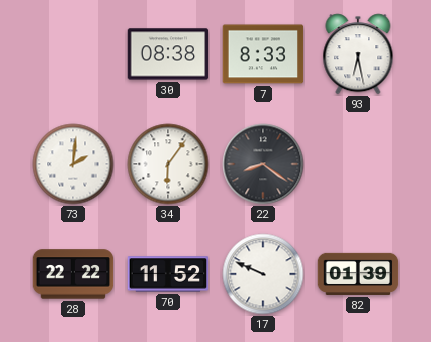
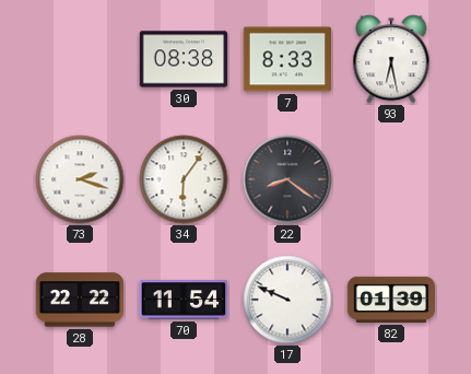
73: 2:01 -> 2:18 (80, 179)
70: 11:52 -> 11:54 (184, 300)
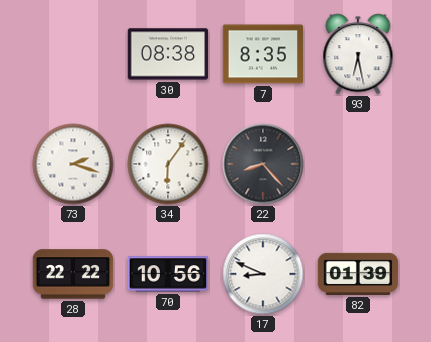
7: 8:33 -> 8:35 (263, 54)
22: 8:21 -> 8:23 (263, 164)
70: 11:54 -> 10:56 (168, 274)
17: 9:49 -> 8:49 (263, 274)
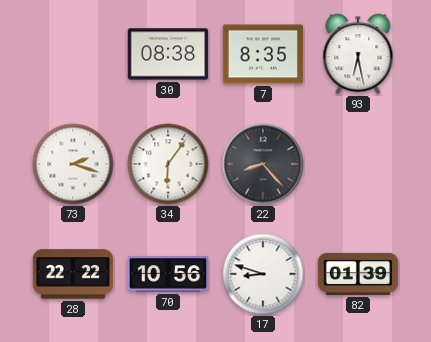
17: 8:49 -> 8:48 (263, 274)
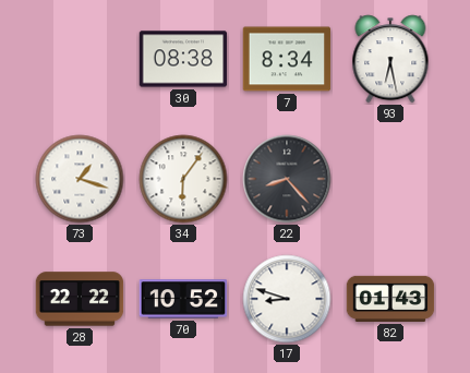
7: 8:35 -> 8:34 (287, 59)
73: 2:18 -> 1:18 (80, 179)
70: 10:56 -> 10:52 (183, 299)
82: 01:39 -> 01:43 (390, 299)
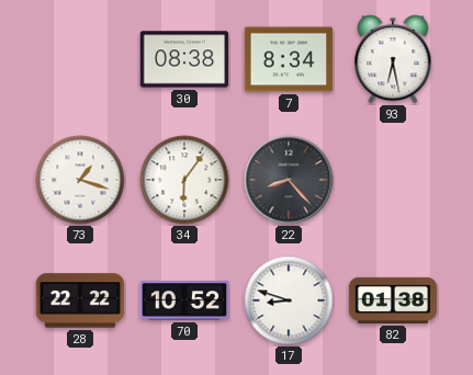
82: 01:43 -> 01:38 (393, 300)
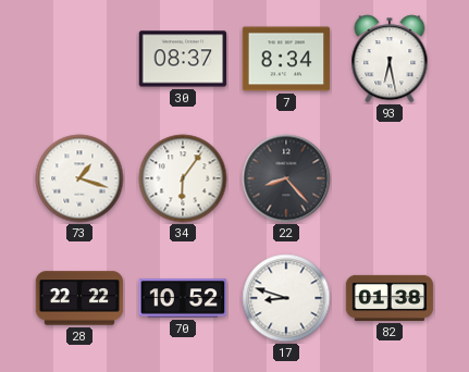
30: 08:38 -> 08:37 (183, 59)
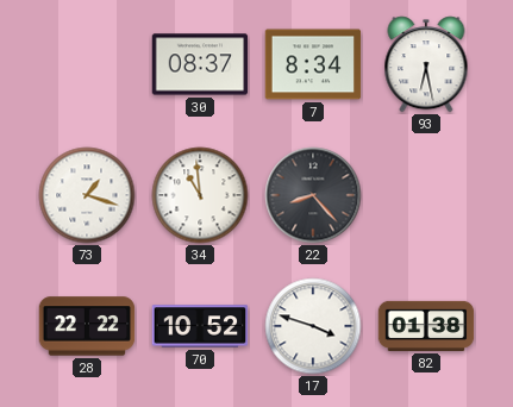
34: 6:06 -> 10:59 (200, 195)
17: 8:48 -> 3:48 (313, 326)
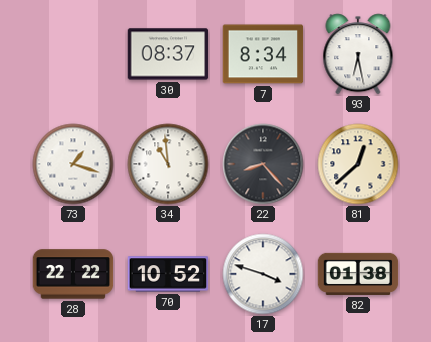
81: none -> 12:38 (358, 164)
